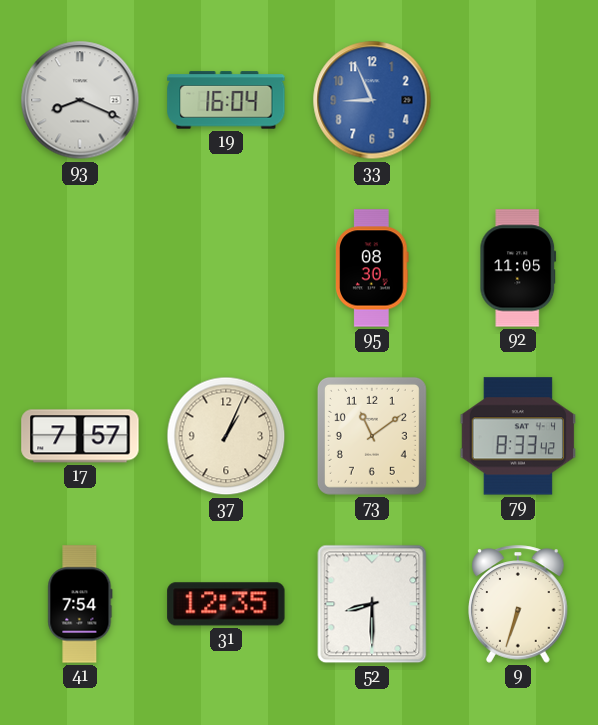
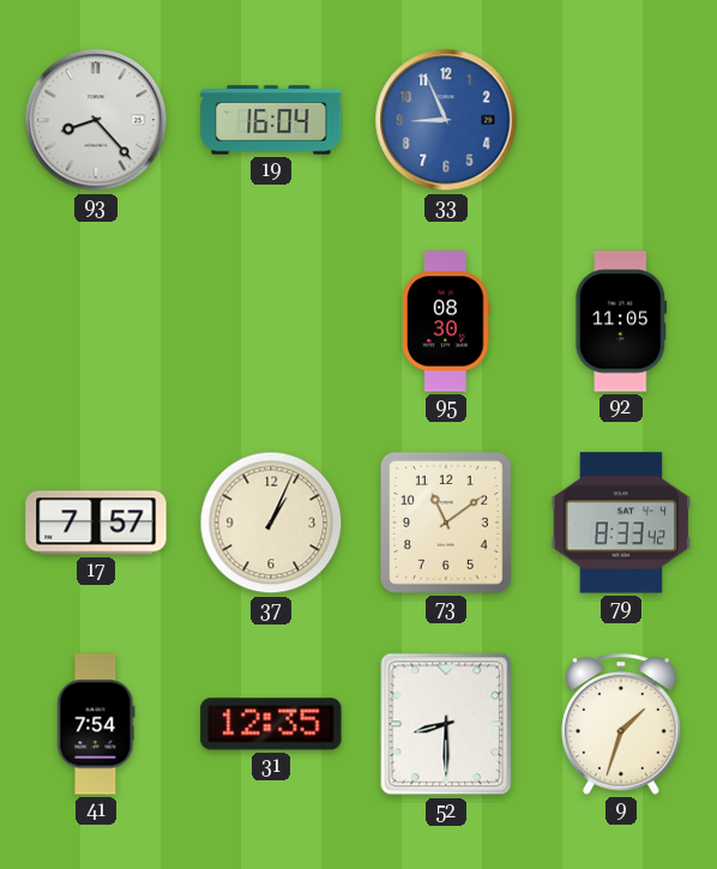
93: 8:19 -> 8:23 (96, 120)
9: 6:33 -> 1:33 (622, 724)
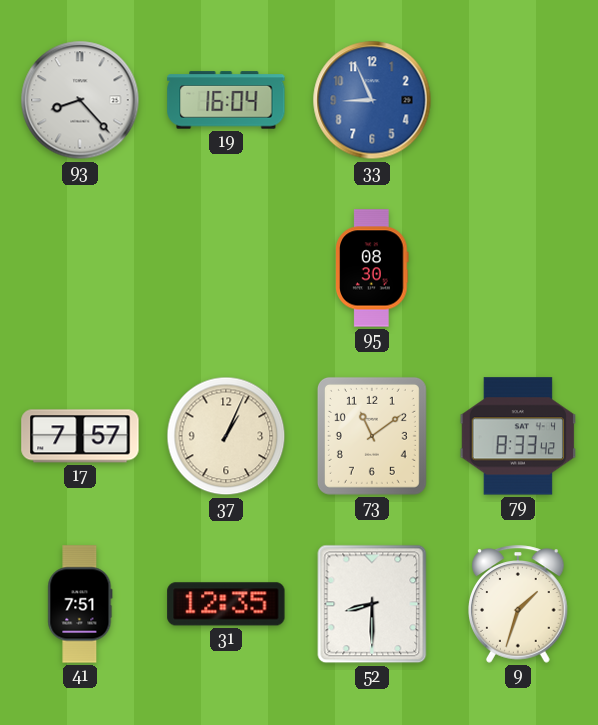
92: 11:05 -> none (621, 321)
41: 7:54 -> 7:51 (80, 604)
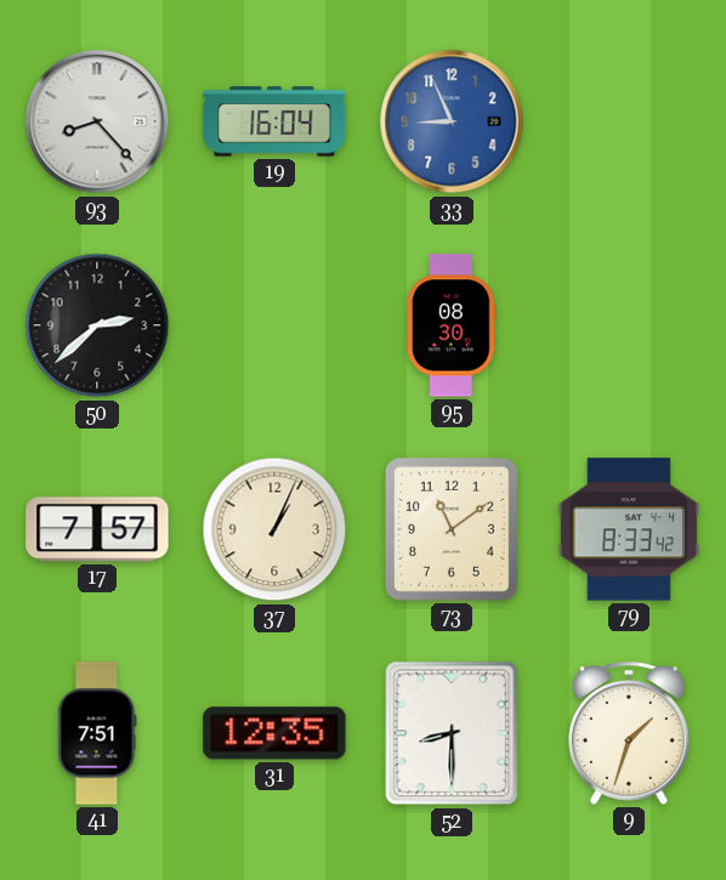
50: none -> 2:38 (97, 325)
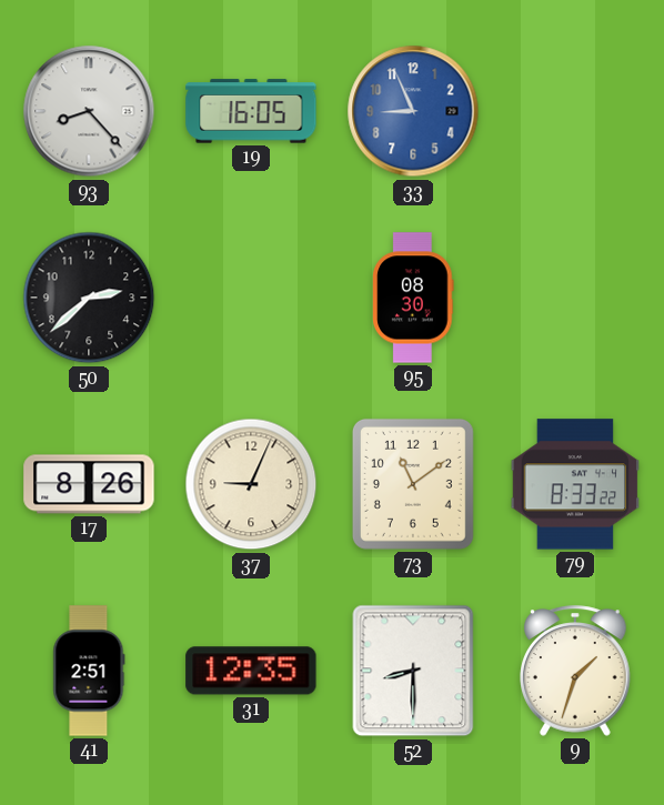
19: 16:04 -> 16:05 (251, 111)
17: 7:57 -> 8:26 (89, 484)
37: 1:04 -> 9:04 (251, 484)
79: 8:33:42 -> 8:33:22 (575, 484)
41: 7:51 -> 2:51 (89, 671)
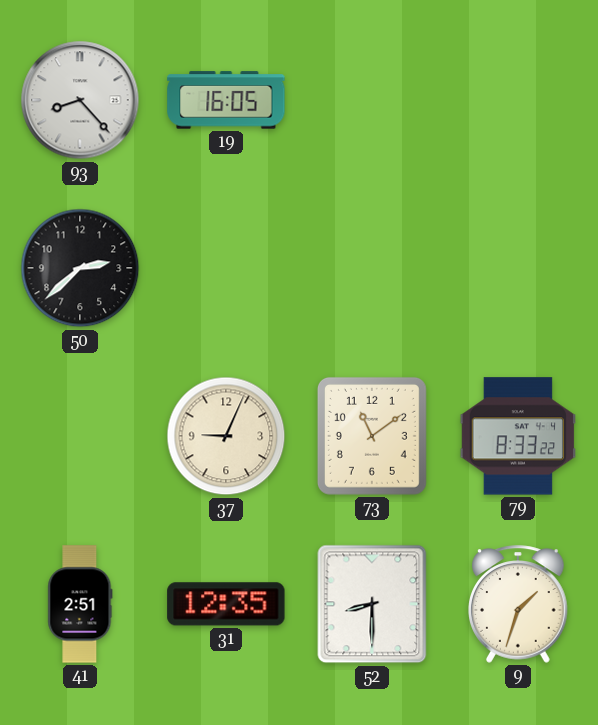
33: 8:56 -> none (413, 111)
95: 08:30 -> none (413, 298)
17: 8:26 -> none (89, 484)
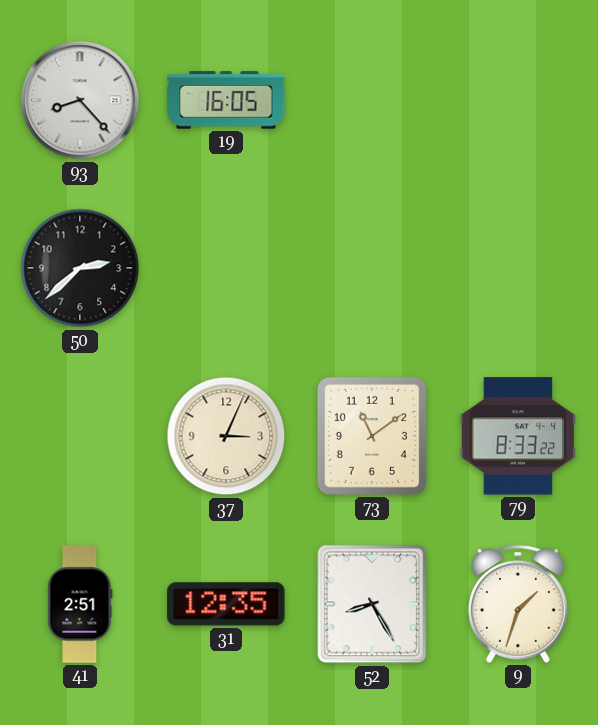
37: 9:04 -> 3:04 (226, 436)
52: 8:30 -> 8:25 (372, 604)
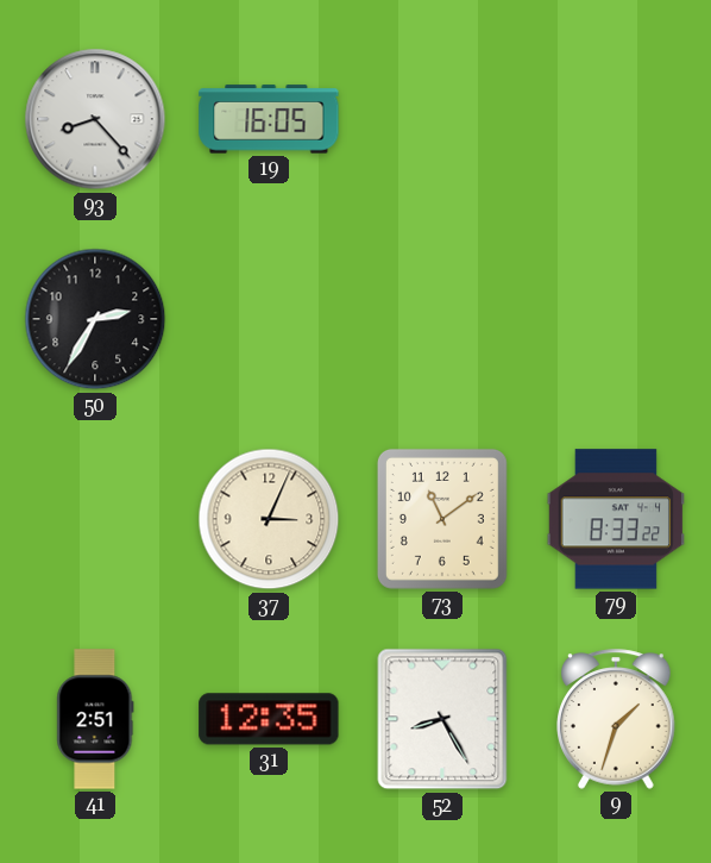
50: 2:38 -> 2:35 (95, 319)
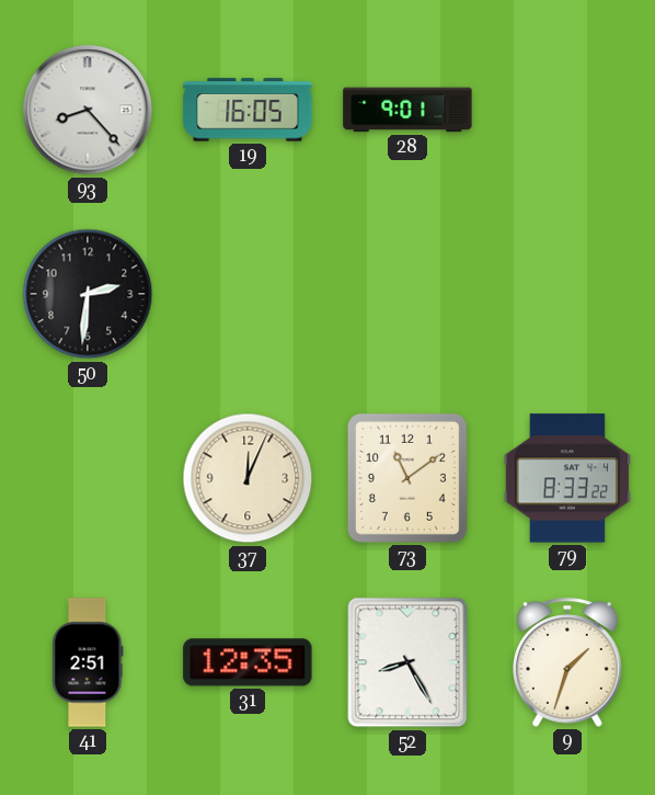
28: none -> 9:01 (407, 110)
50: 2:35 -> 2:31 (88, 294)
37: 3:04 -> 12:04 (248, 478)
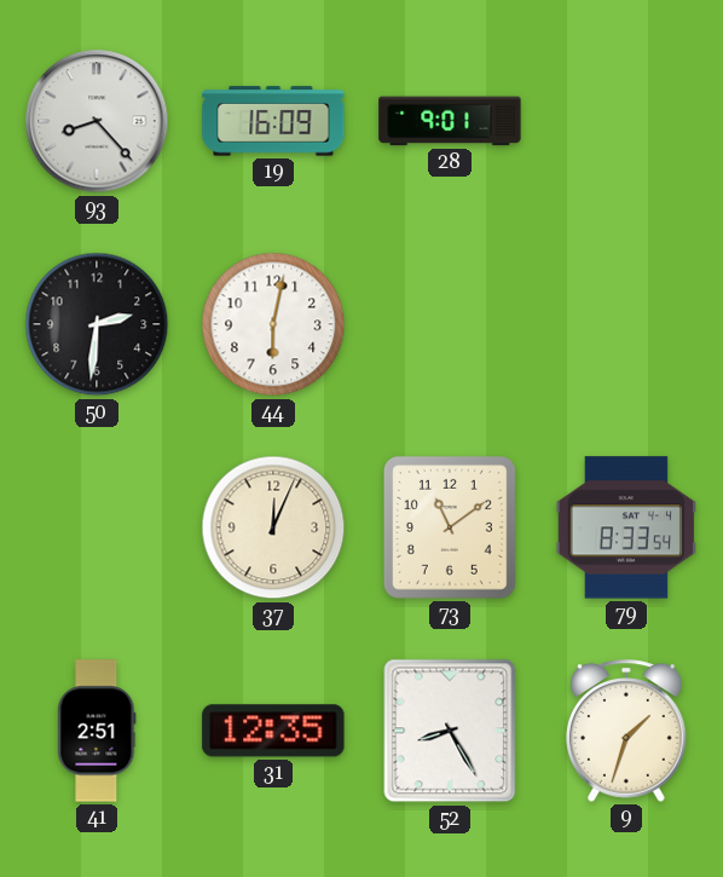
19: 16:05 -> 16:09 (273, 121)
44: none -> 6:02 (273, 324)
79: 8:33:22 -> 8:33:54 (626, 527)
